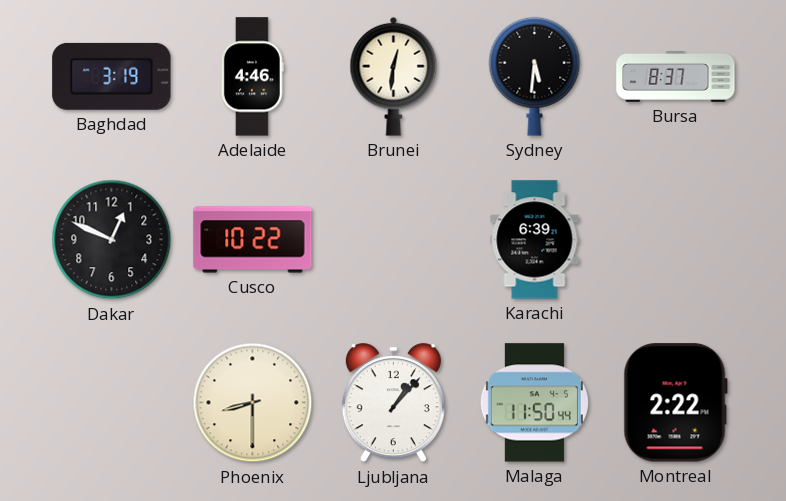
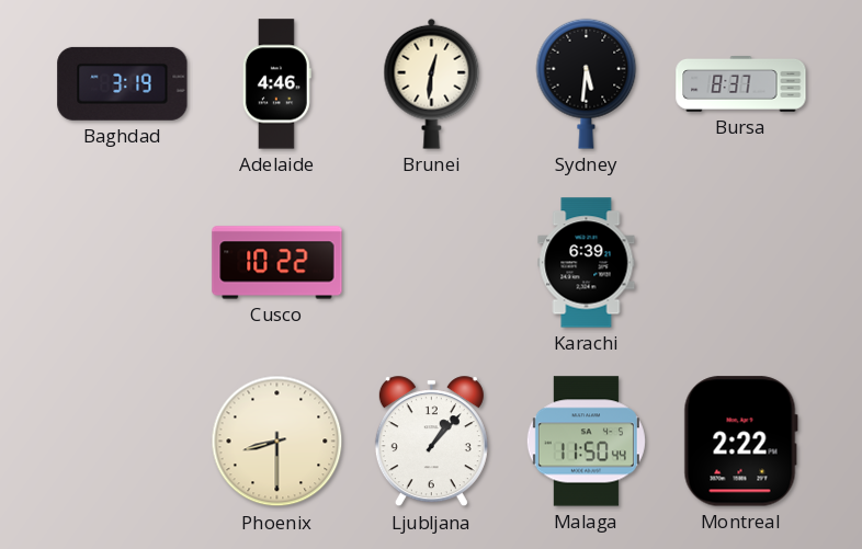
Dakar: 12:49 -> none (112, 240)
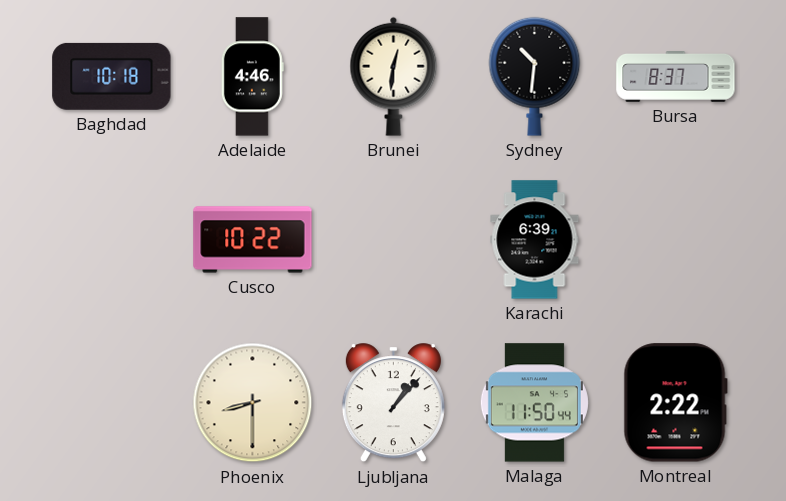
Baghdad: 3:19 -> 10:18 (112, 76)
Sydney: 5:31 -> 10:31 (535, 76)
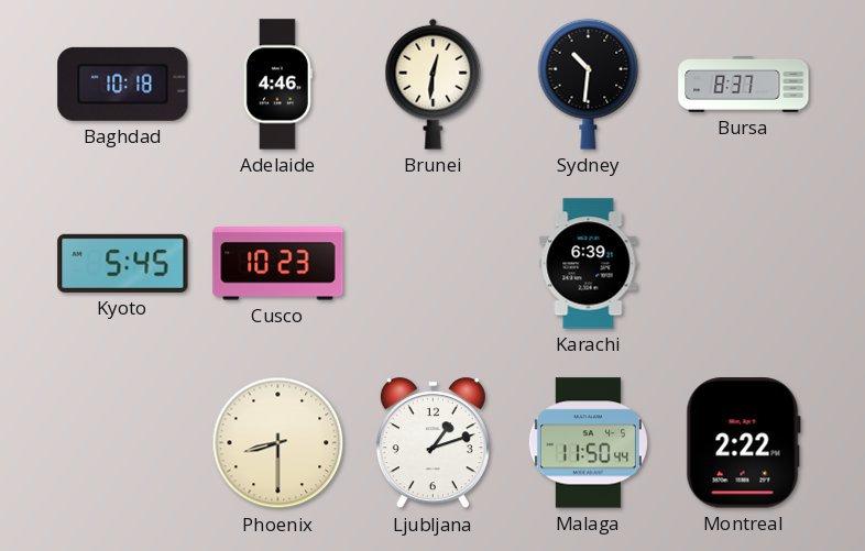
Kyoto: none -> 5:45 (123, 263)
Cusco: 10:22 -> 10:23 (278, 264)
Ljubljana: 1:07 -> 1:12 (432, 443)
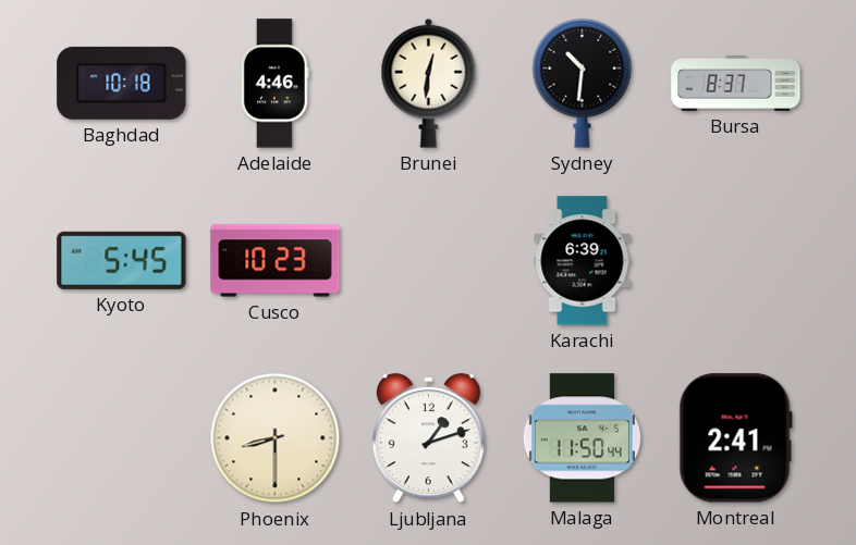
Montreal: 2:22 -> 2:41 (735, 438)
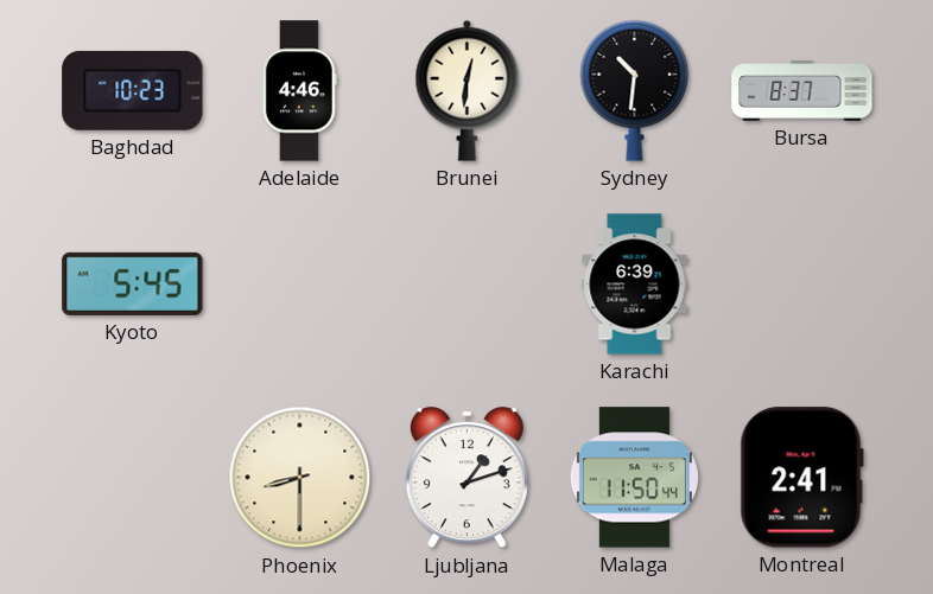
Baghdad: 10:18 -> 10:23 (133, 90)
Cusco: 10:23 -> none (276, 261)
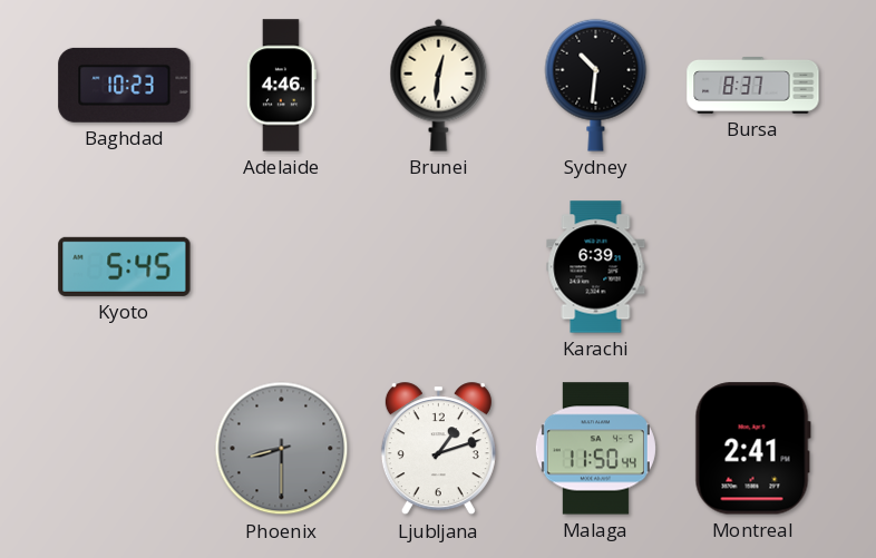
Phoenix dial: cream -> grey (282, 449)
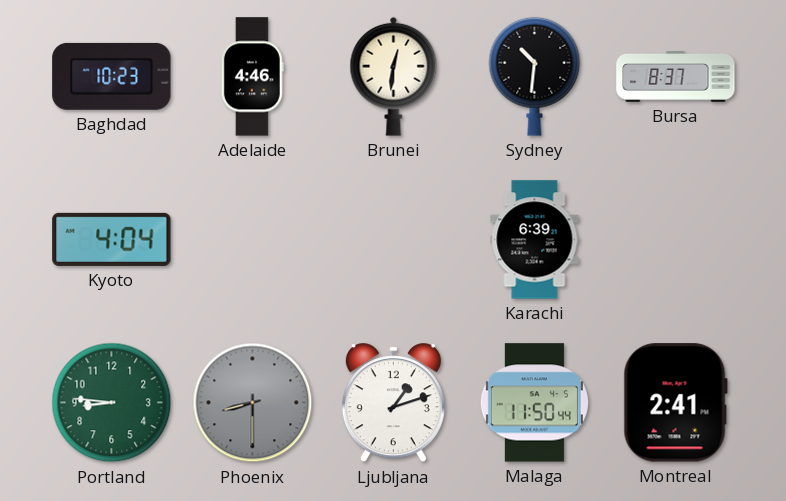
Kyoto: 5:45 -> 4:04 (112, 239)
Portland: none -> 8:46 (112, 403)
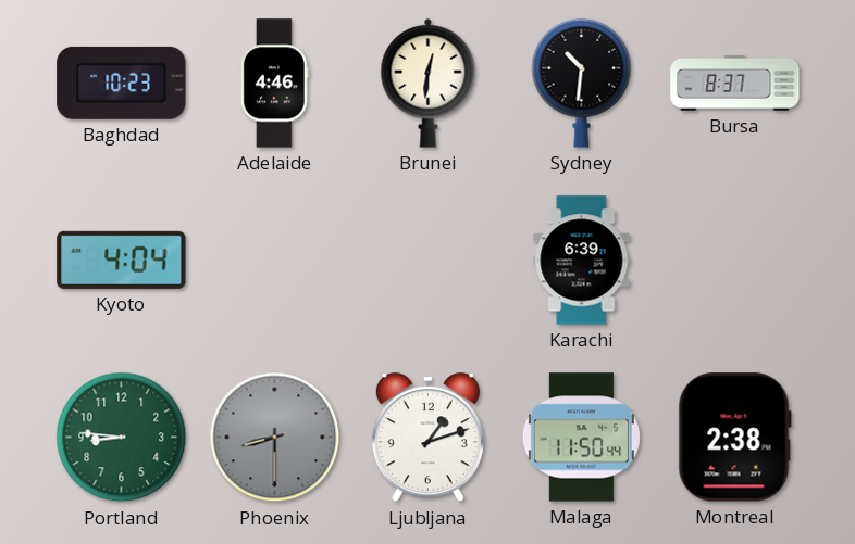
Montreal: 2:41 -> 2:38 (734, 438)
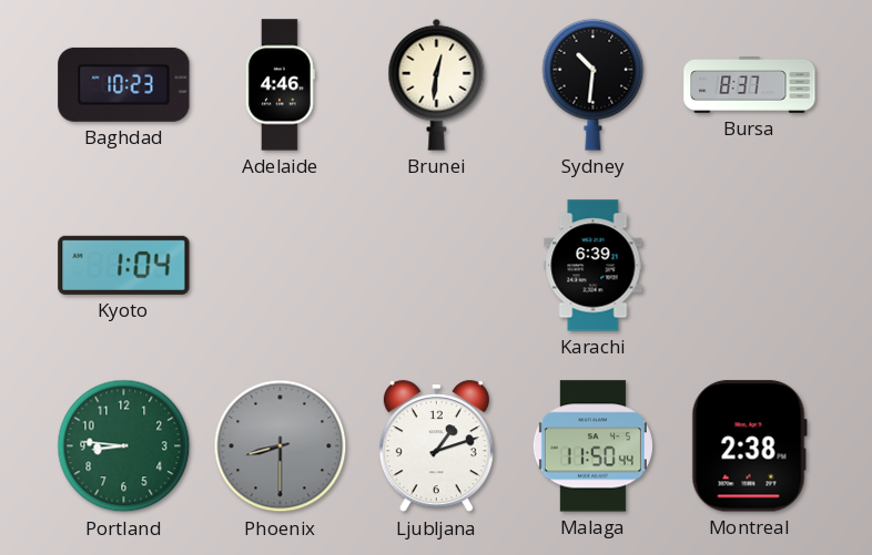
Kyoto: 4:04 -> 1:04 (124, 265)
